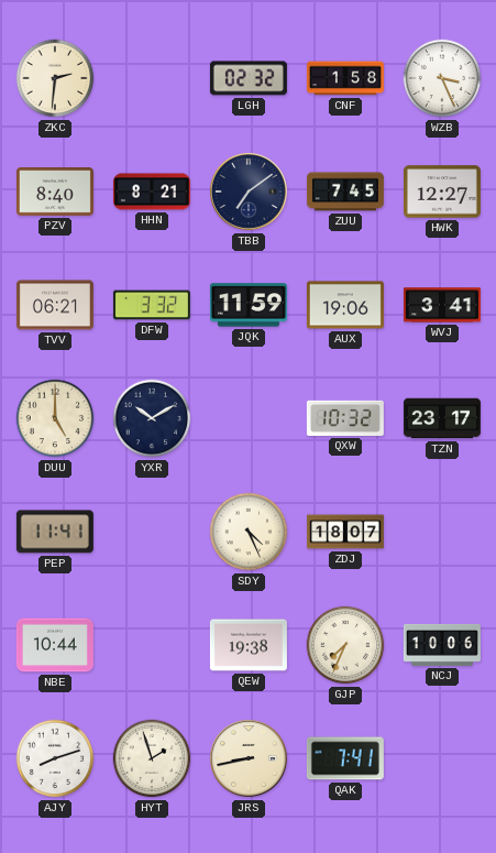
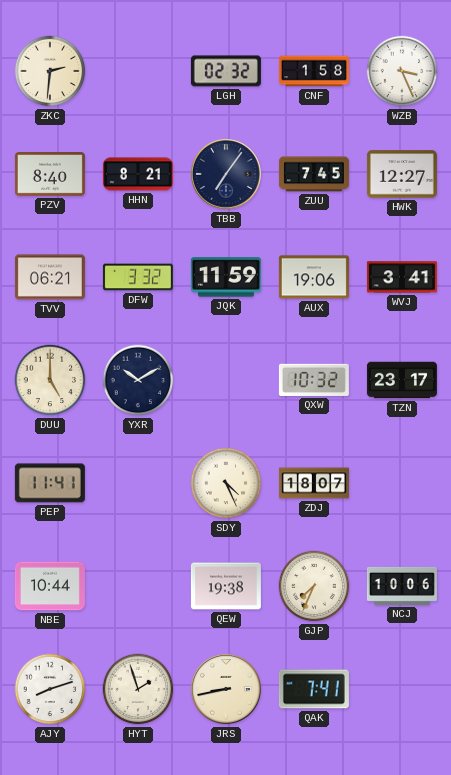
TBB: 7:09 -> 7:06 (226, 174)
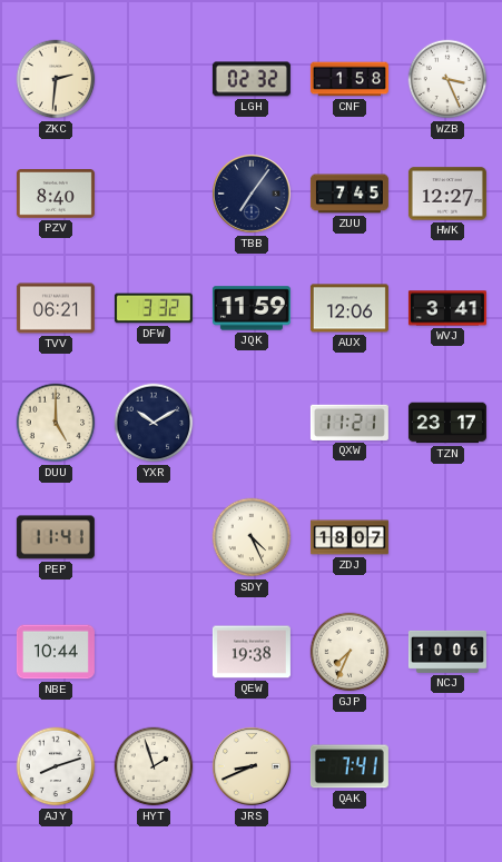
HHN: 8:21 -> none (138, 174)
AUX: 19:06 -> 12:06 (350, 308)
QXW: 10:32 -> 11:21 (350, 423)
JRS: 8:43 -> 8:41 (252, 766)
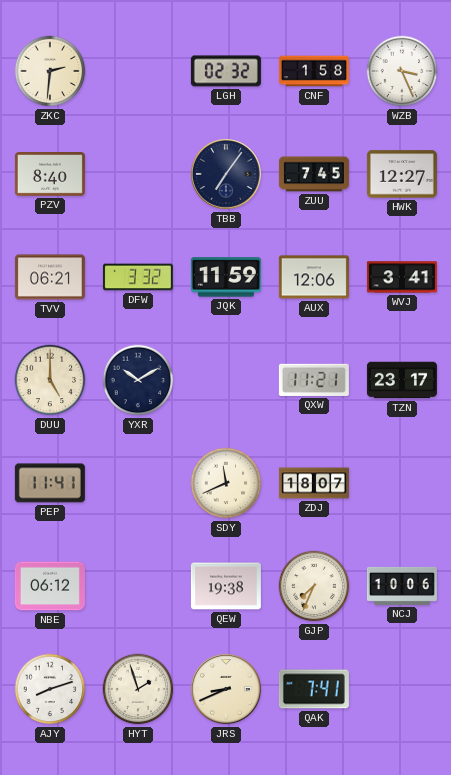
SDY: 4:26 -> 11:41 (226, 483)
NBE: 10:44 -> 06:12 (50, 586)
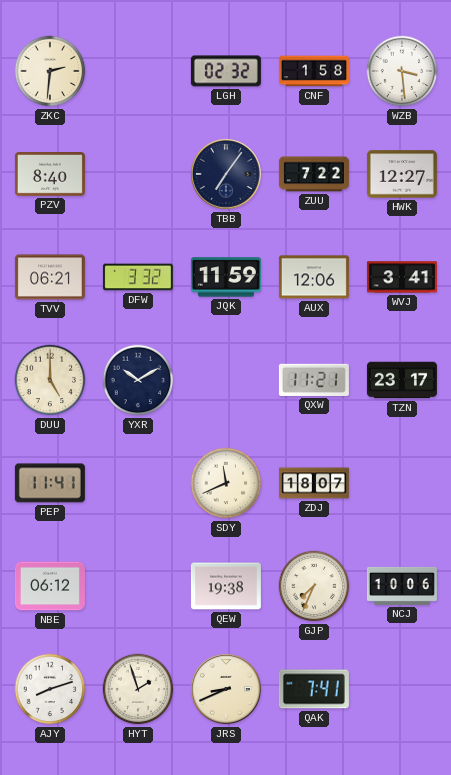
WZB: 3:26 -> 3:29 (402, 71)
ZUU: 7:45 -> 7:22 (314, 174)
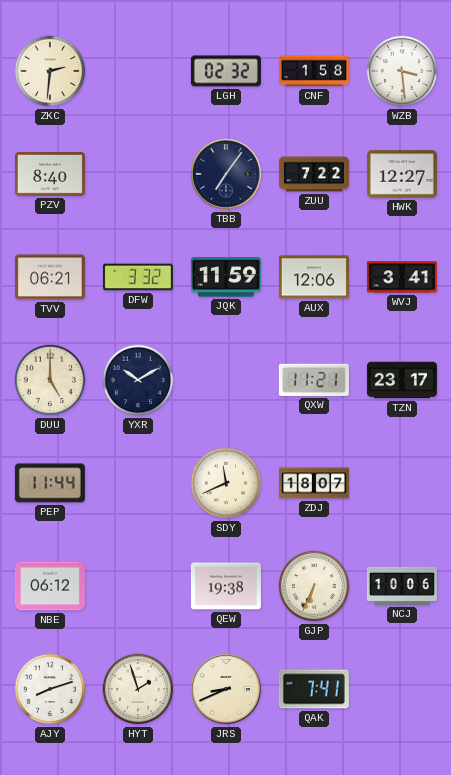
PEP: 11:41 -> 11:44 (50, 483)
GJP: 7:34 -> 6:34 (314, 586)
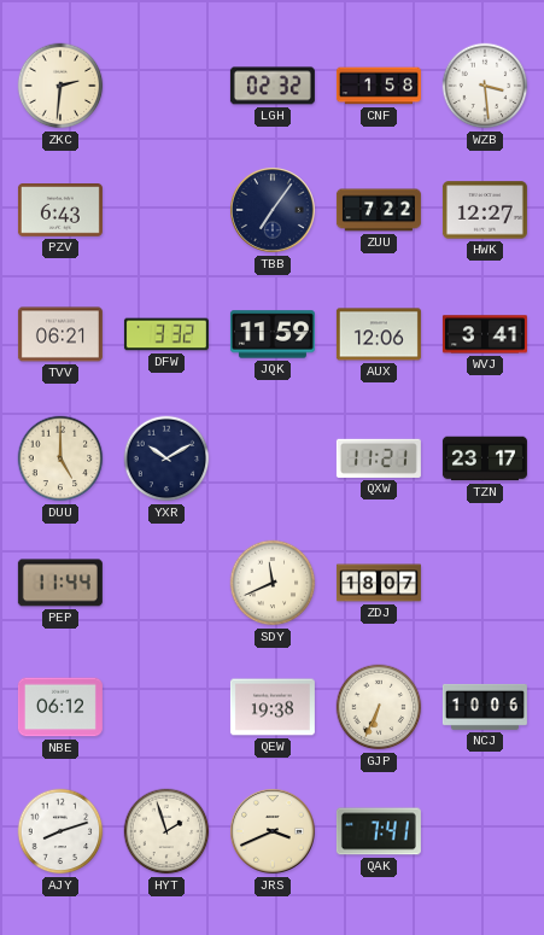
PZV: 8:40 -> 6:43 (60, 211)
JRS: 8:41 -> 3:41 (273, 831)
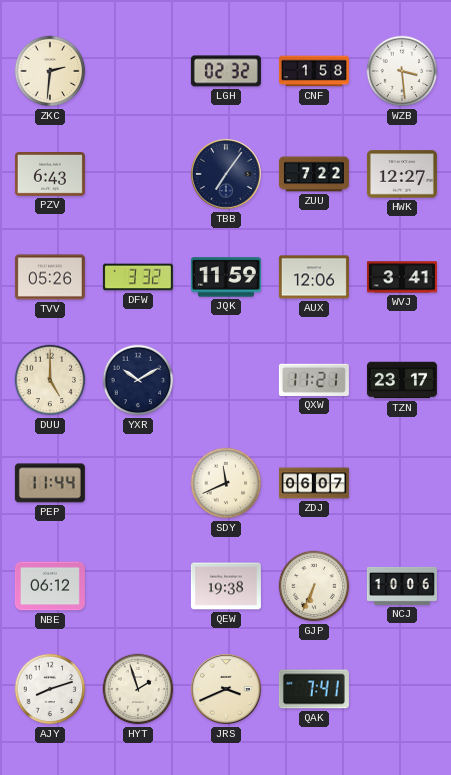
TVV: 06:21 -> 05:26 (50, 277)
ZDJ: 18:07 -> 06:07 (314, 483)
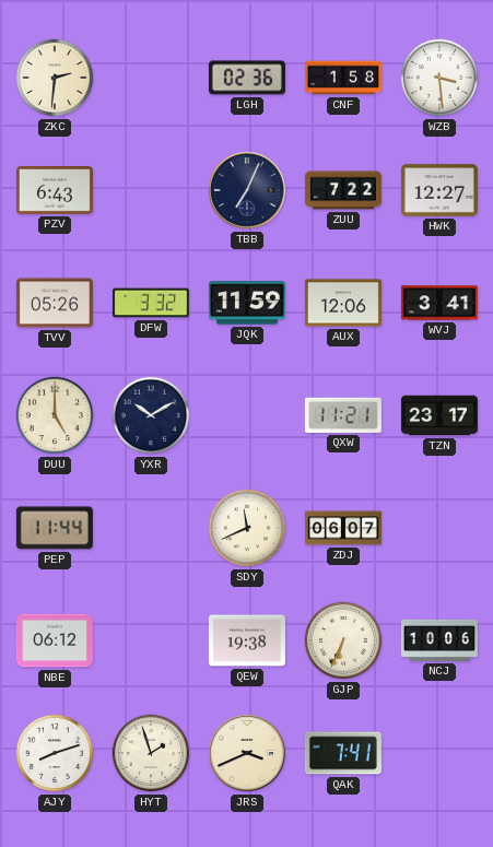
LGH: 02:32 -> 02:36 (247, 78)
TBB: 7:06 -> 7:04 (247, 190)
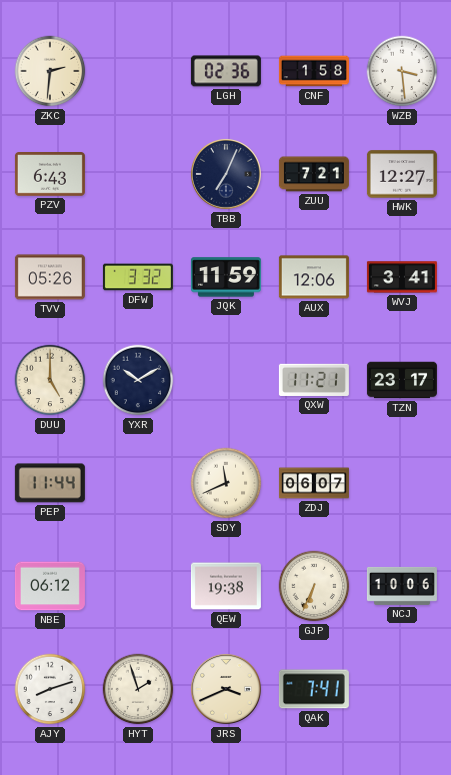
ZUU: 7:22 -> 7:21 (314, 174)
